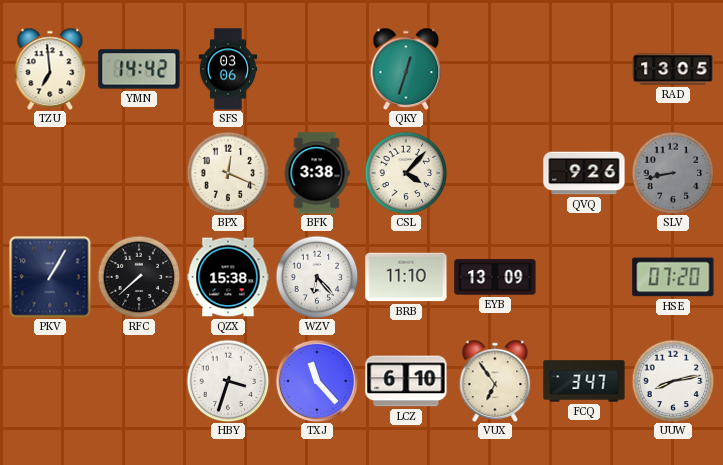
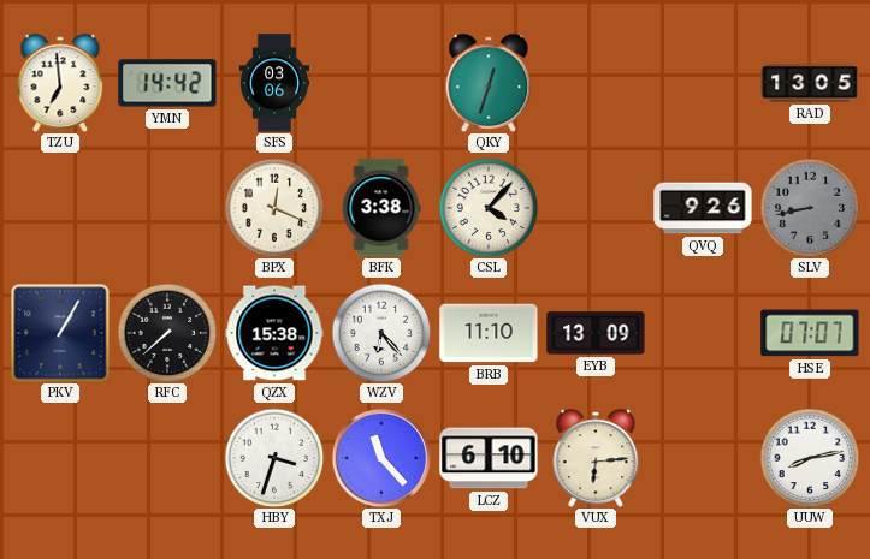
HSE: 07:20 -> 07:07 (810, 333)
VUX: 6:54 -> 6:14 (596, 458)
FCQ: 3:47 -> none (584, 381)
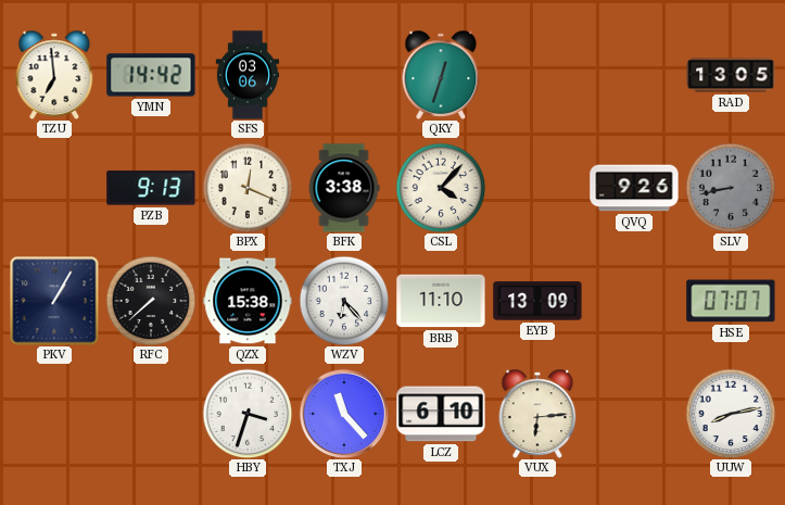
PZB: none -> 9:13 (151, 188)
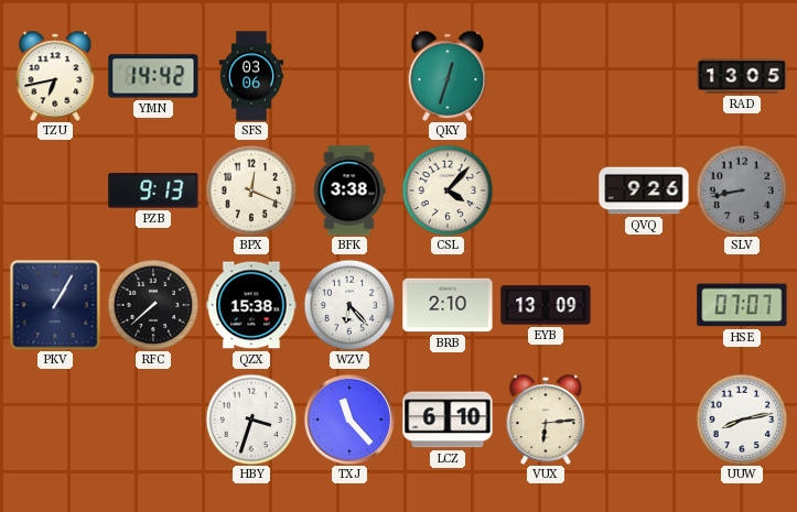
TZU: 6:59 -> 6:43 (55, 76)
BRB: 11:10 -> 2:10 (448, 305)
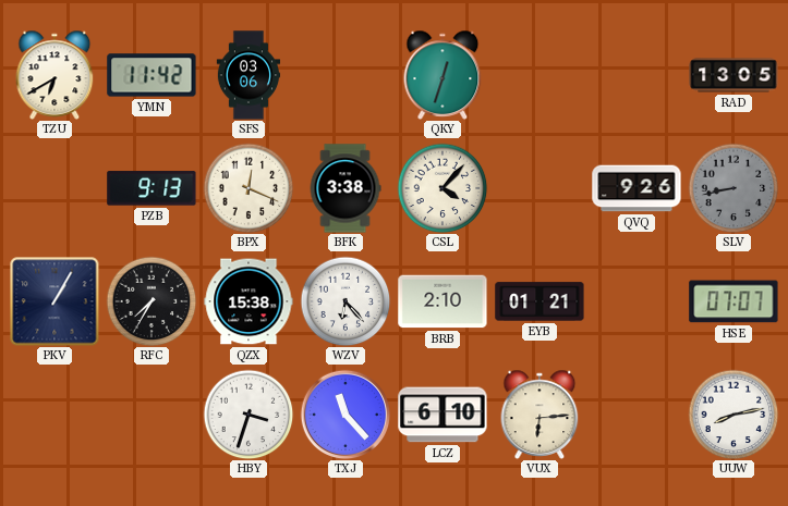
TZU: 6:43 -> 6:40 (54, 75)
YMN: 14:42 -> 11:42 (151, 75)
RFC: 7:38 -> 7:35 (151, 301)
EYB: 13:09 -> 01:21 (540, 301)
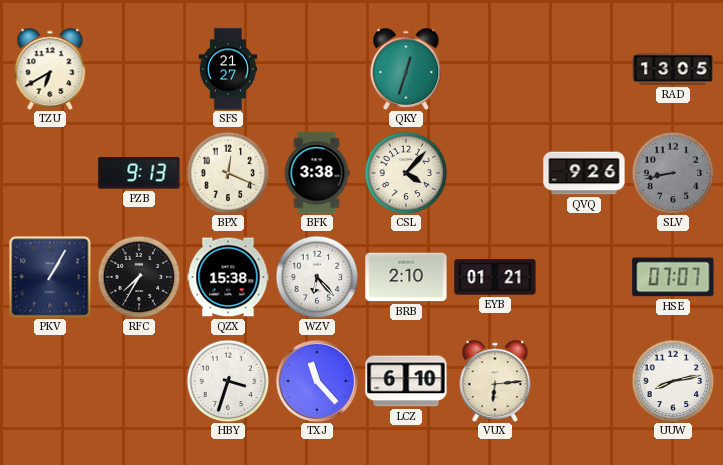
YMN: 11:42 -> none (151, 75)
SFS: 03:06 -> 21:27 (228, 69)
